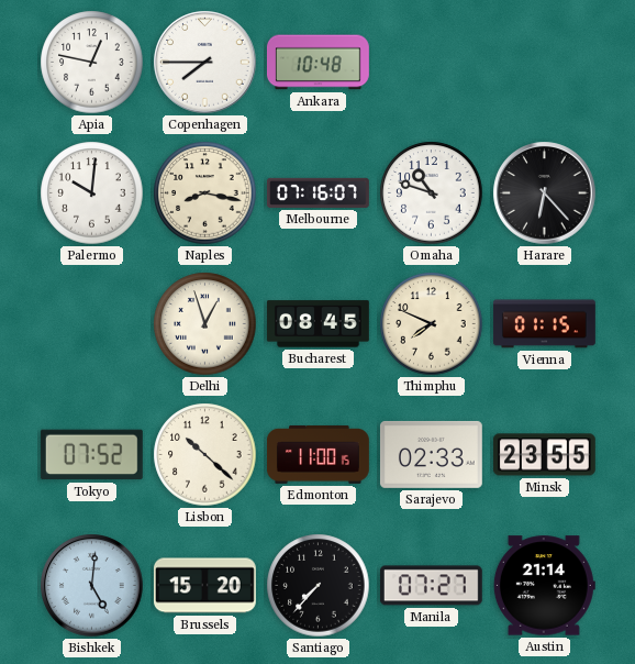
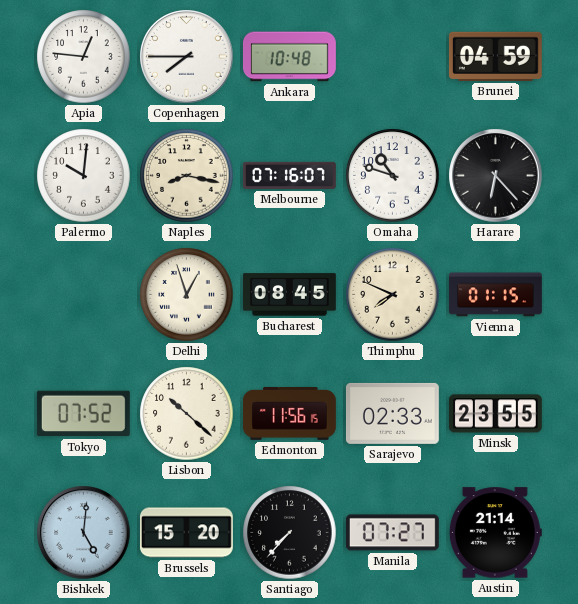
Apia: 12:47 -> 12:46 (84, 57)
Brunei: none -> 04:59 (495, 56)
Edmonton: 11:00 -> 11:56 (290, 413)
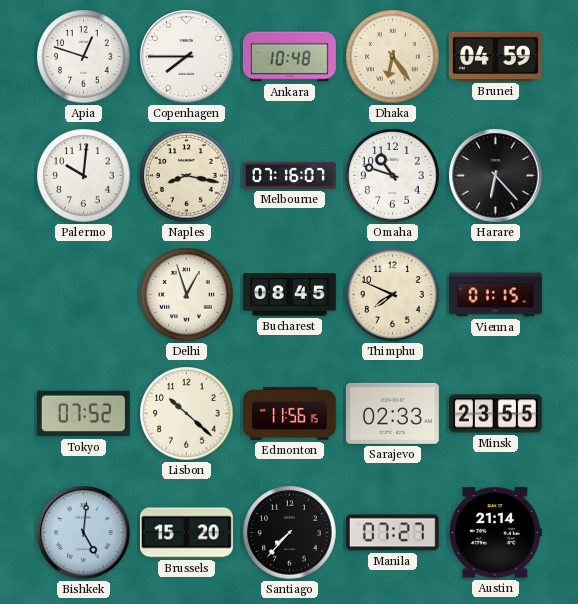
Apia: 12:46 -> 12:48 (84, 57)
Dhaka: none -> 6:24 (393, 57)
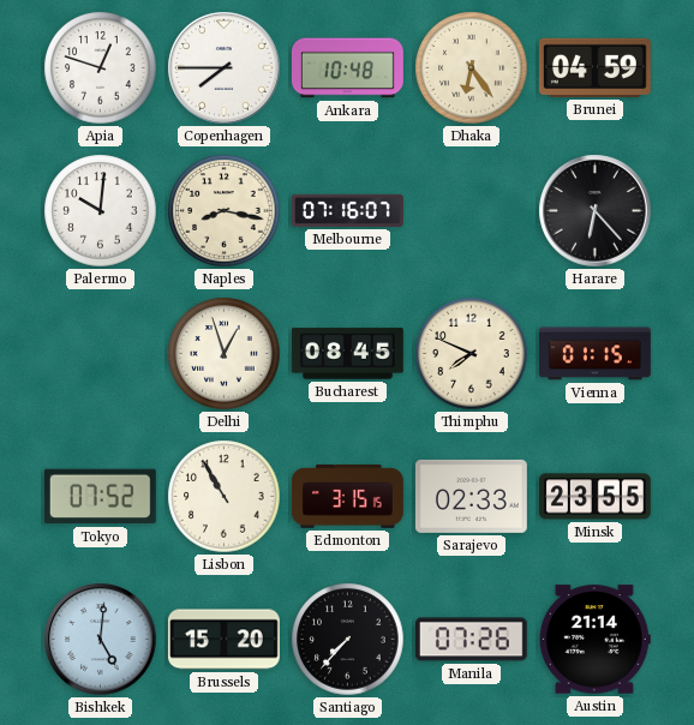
Omaha: 10:48 -> none (393, 176)
Lisbon: 10:22 -> 10:55 (225, 497)
Edmonton: 11:56 -> 3:15 (348, 496)
Manila: 07:27 -> 07:26 (471, 640)
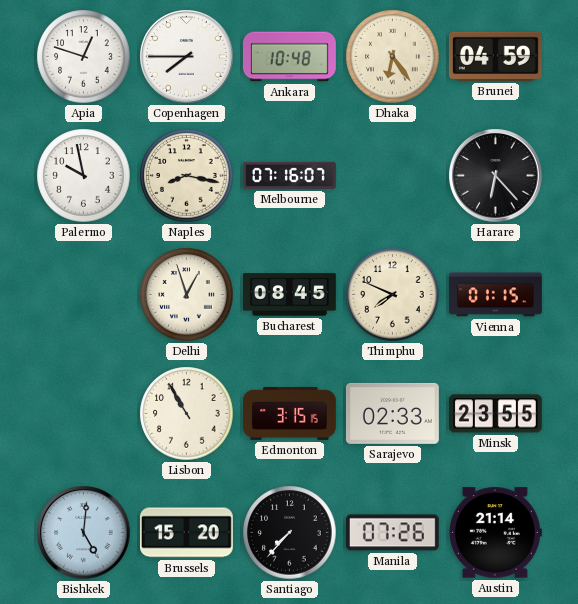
Palermo: 10:01 -> 9:58 (84, 176)
Tokyo: 07:52 -> none (100, 497)
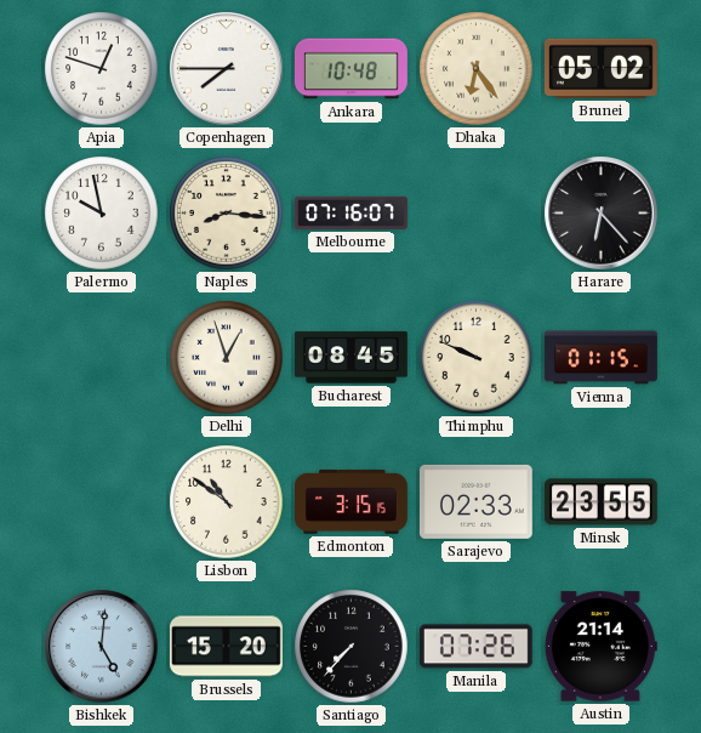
Brunei: 04:59 -> 05:02 (600, 68)
Naples: 8:17 -> 8:16 (227, 214)
Thimphu: 7:49 -> 9:49 (477, 358)
Lisbon: 10:55 -> 10:51 (227, 502)
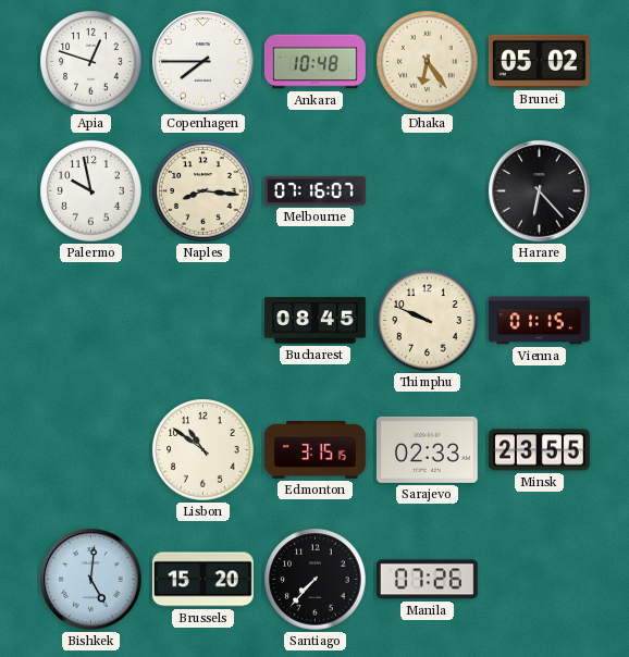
Delhi: 12:57 -> none (227, 358)
Austin: 21:14 -> none (600, 647)
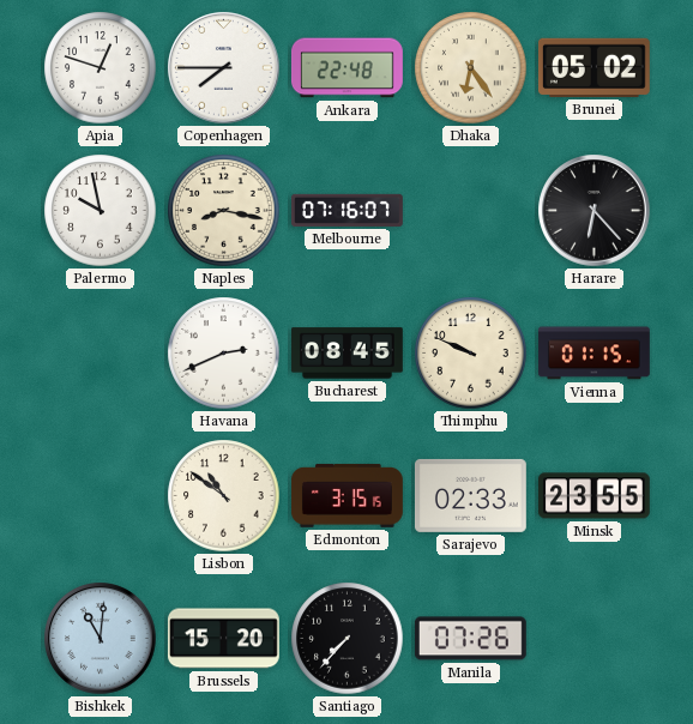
Ankara: 10:48 -> 22:48 (346, 68)
Naples: 8:16 -> 8:17 (224, 211)
Havana: none -> 2:41 (224, 354)
Bishkek: 5:01 -> 11:01 (101, 639)
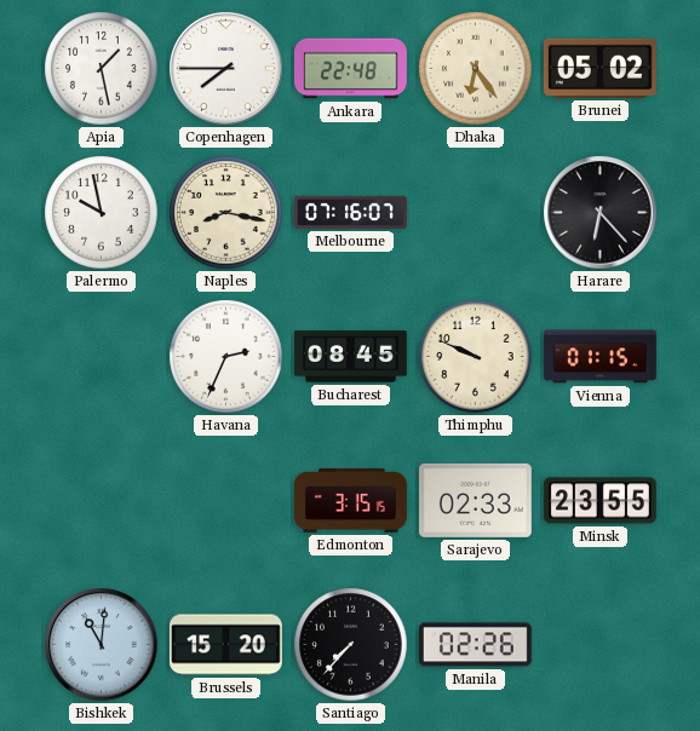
Apia: 12:48 -> 1:28 (102, 69)
Havana: 2:41 -> 2:34 (226, 357)
Lisbon: 10:51 -> none (224, 496)
Manila: 07:26 -> 02:26 (475, 645)
